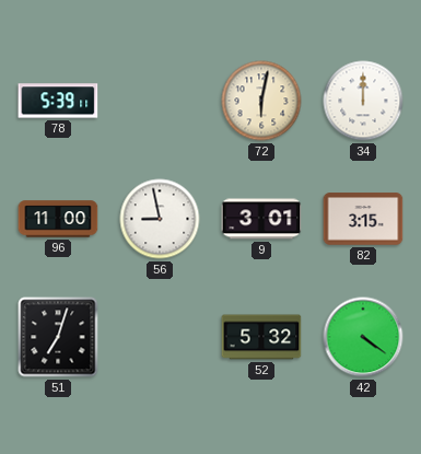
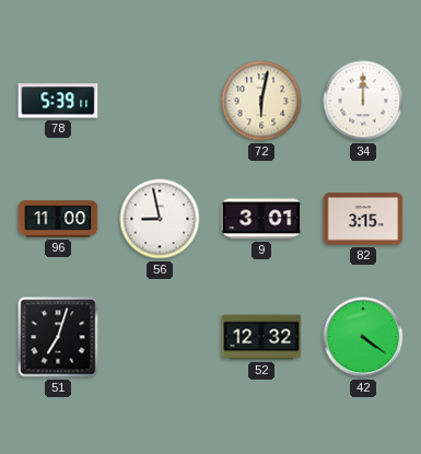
52: 5:32 -> 12:32 (261, 337)
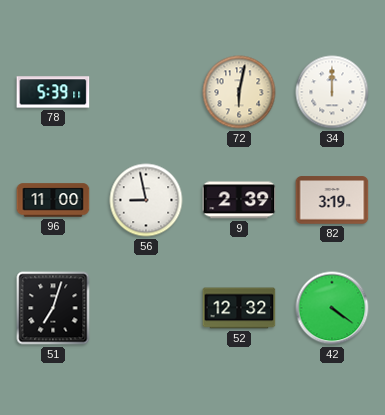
9: 3:01 -> 2:39 (239, 200)
82: 3:15 -> 3:19 (332, 200)
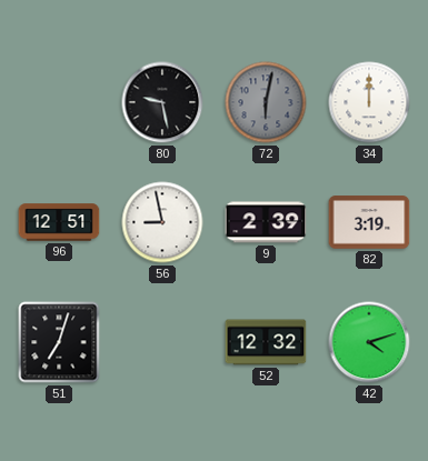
78: 5:39 -> none (53, 92)
80: none -> 9:28 (162, 102)
72 dial: cream -> grey (266, 102)
96: 11:00 -> 12:51 (59, 222)
42: 4:21 -> 4:12 (369, 342)
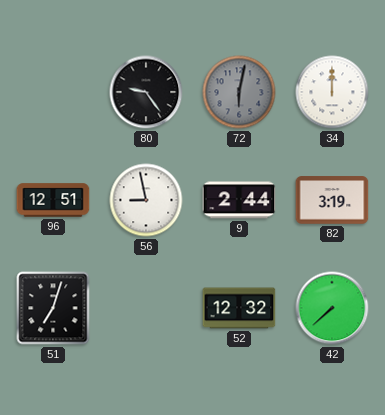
80: 9:28 -> 9:24 (146, 92)
9: 2:39 -> 2:44 (239, 200)
42: 4:12 -> 7:38 (332, 308)
